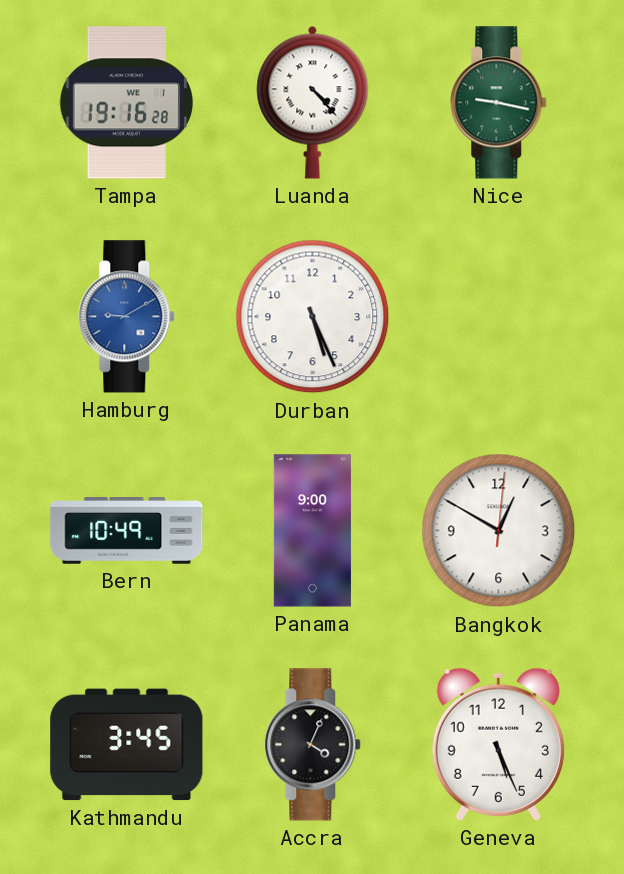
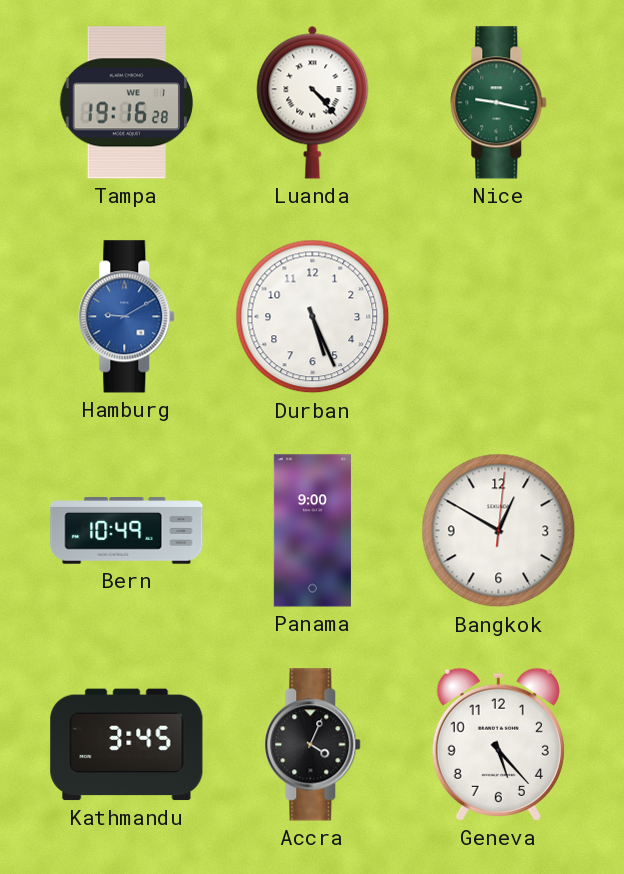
Geneva: 5:26 -> 5:23 (498, 744)
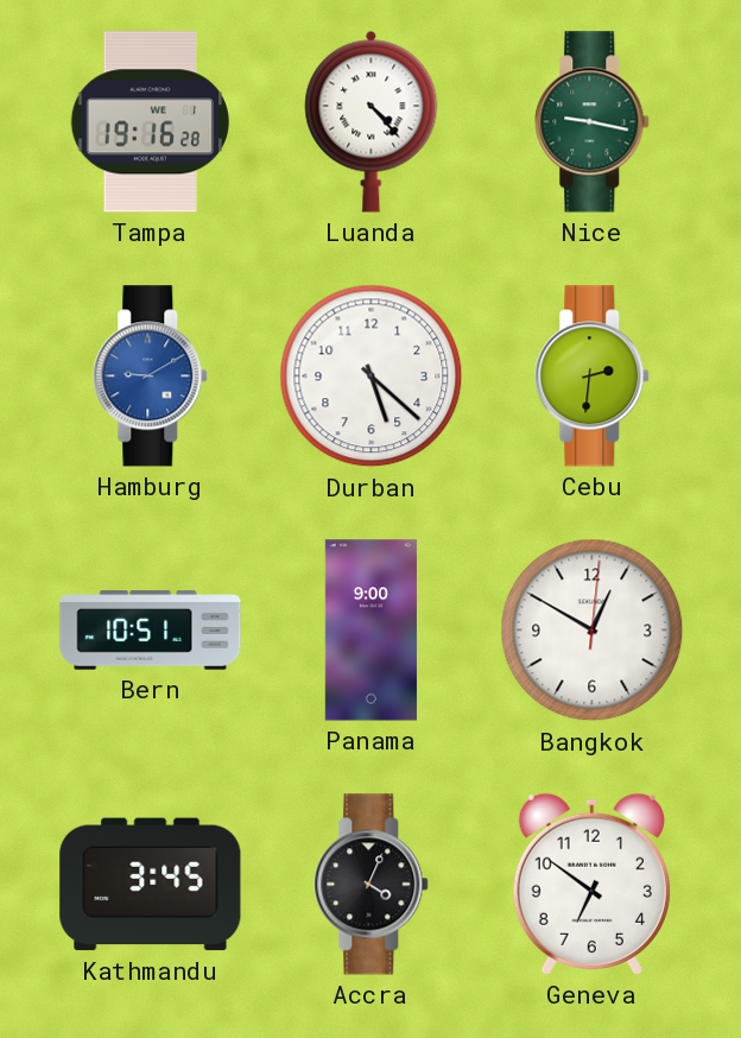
Durban: 5:26 -> 5:22 (372, 376)
Cebu: none -> 2:31 (593, 376)
Bern: 10:49 -> 10:51 (151, 631)
Geneva: 5:23 -> 6:51 (591, 884)
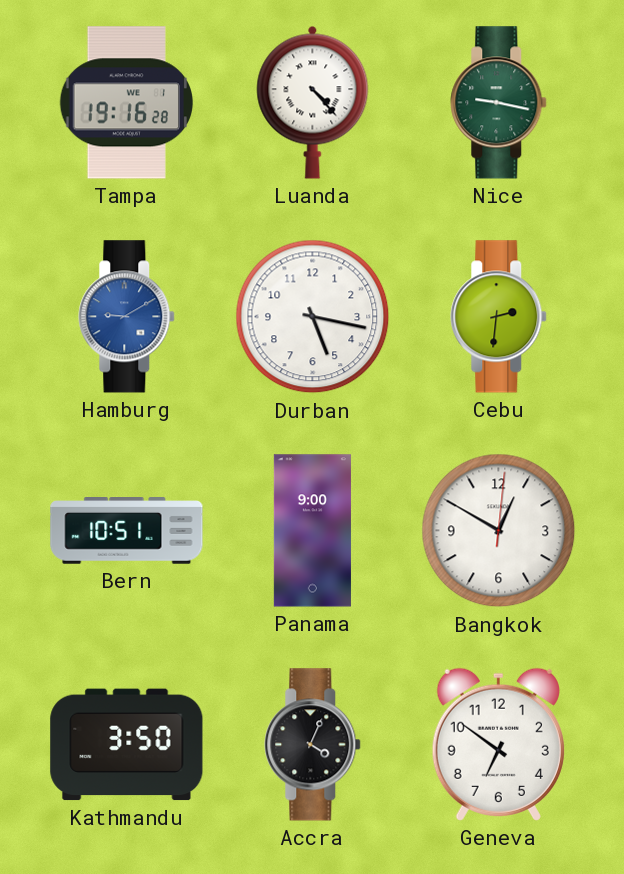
Durban: 5:22 -> 5:17 (313, 317)
Kathmandu: 3:45 -> 3:50 (127, 745)
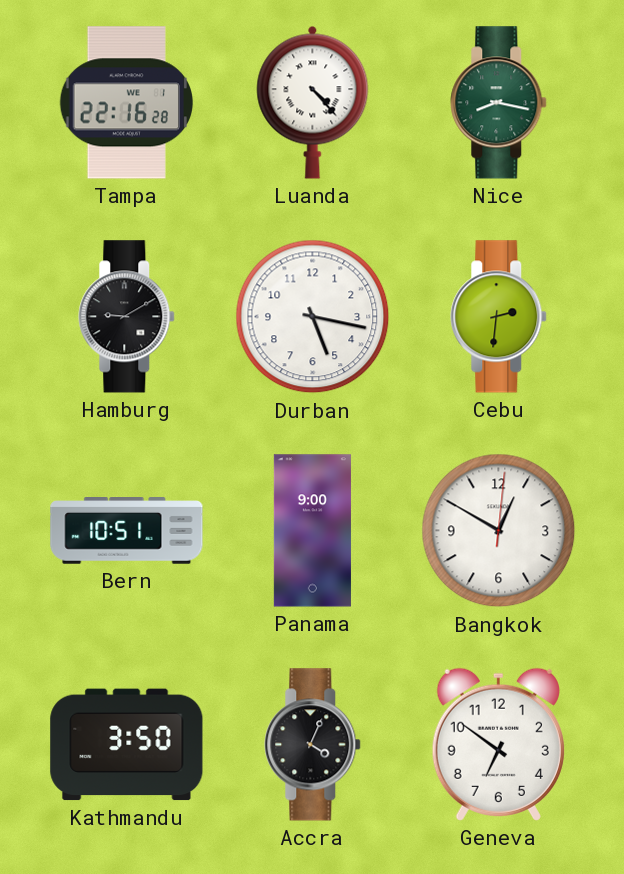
Tampa: 19:16 -> 22:16 (127, 103)
Nice: 9:17 -> 8:17 (499, 103)
Hamburg dial: blue -> black (127, 317)
